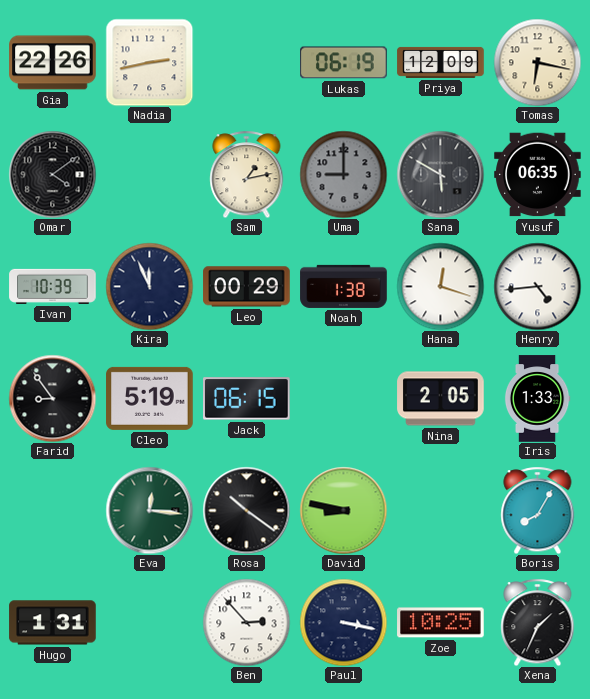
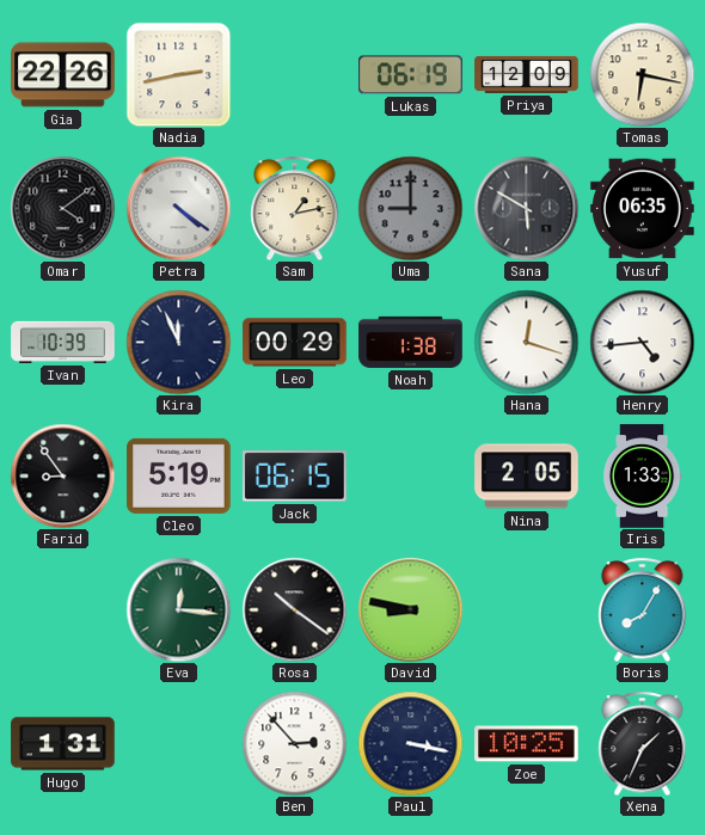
Petra: none -> 4:21 (178, 208)
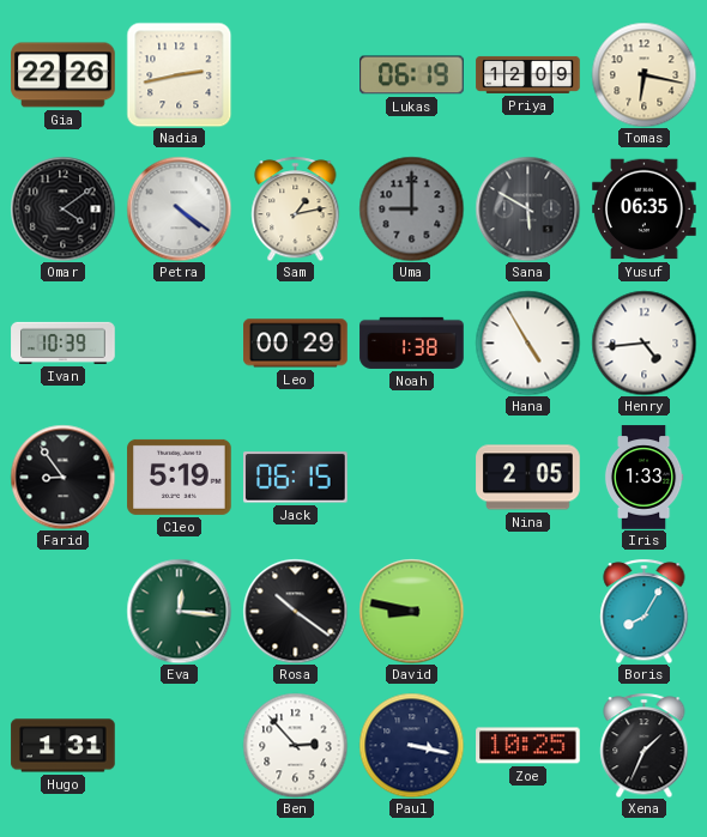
Kira: 11:56 -> none (178, 342)
Hana: 12:18 -> 4:55 (527, 342)
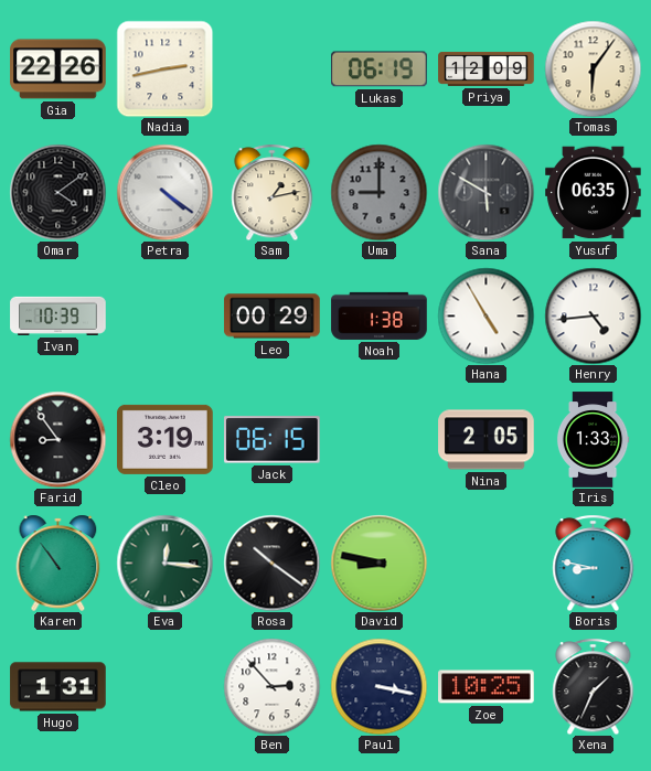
Tomas: 6:17 -> 6:06 (593, 68)
Cleo: 5:19 -> 3:19 (166, 439)
Karen: none -> 10:54 (58, 563)
Boris: 8:05 -> 8:47 (594, 563)
